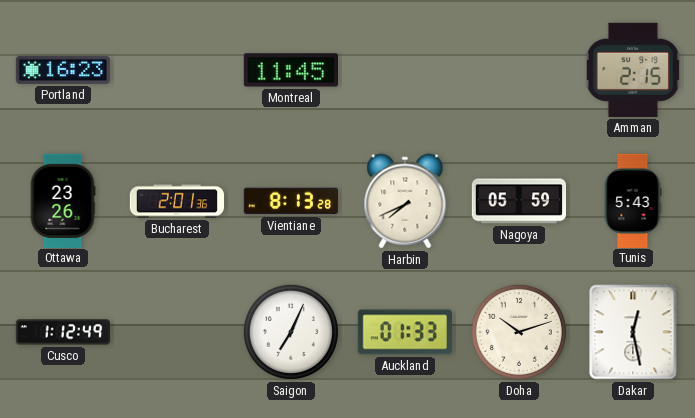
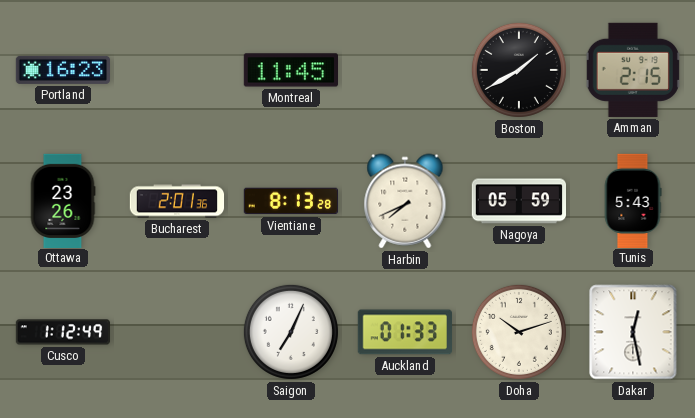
Boston: none -> 1:40 (519, 70)
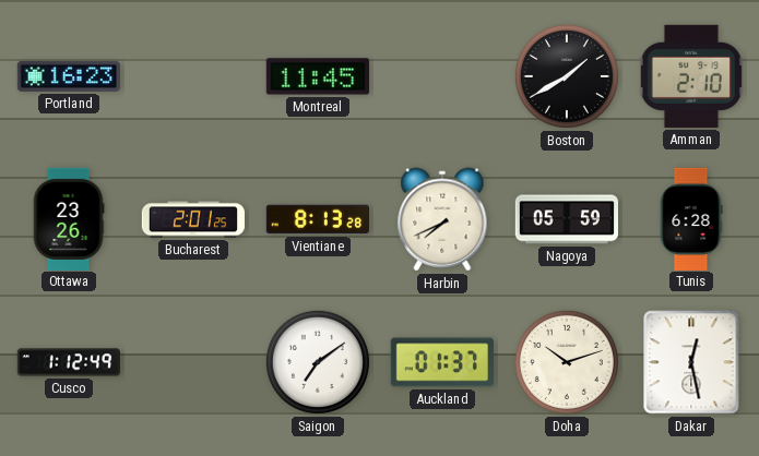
Amman: 2:15 -> 2:10 (691, 76)
Bucharest: 2:01:36 -> 2:01:25 (193, 219)
Tunis: 5:43 -> 6:28 (691, 218)
Saigon: 7:04 -> 7:09 (318, 362)
Auckland: 01:33 -> 01:37 (442, 362)
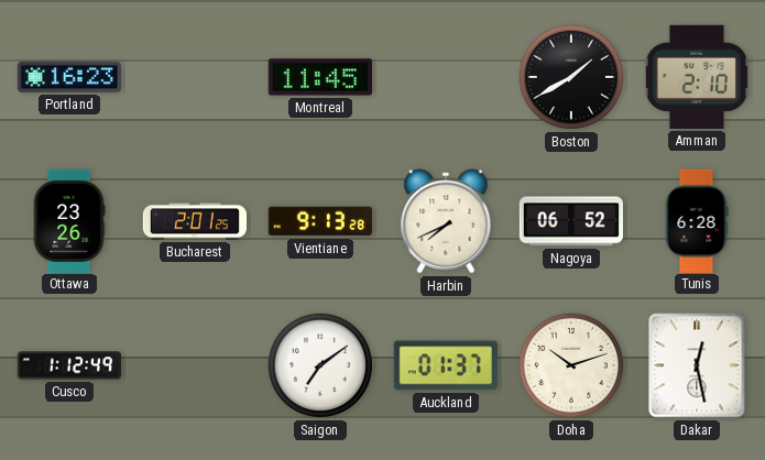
Vientiane: 8:13 -> 9:13 (320, 221)
Nagoya: 05:59 -> 06:52 (570, 221)
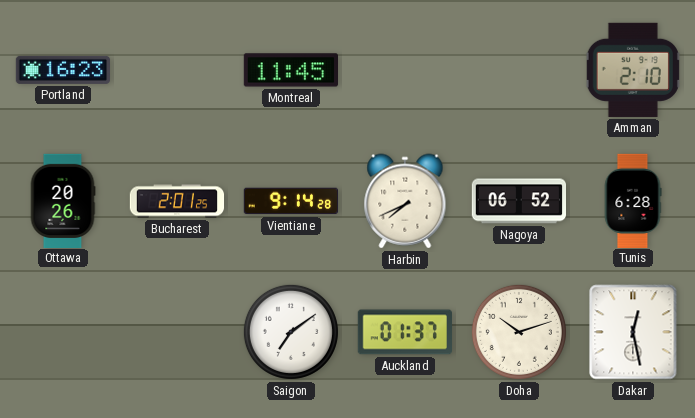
Boston: 1:40 -> none (571, 77)
Ottawa: 23:26 -> 20:26 (63, 200)
Vientiane: 9:13 -> 9:14 (291, 201)
Cusco: 1:12 -> none (68, 365)
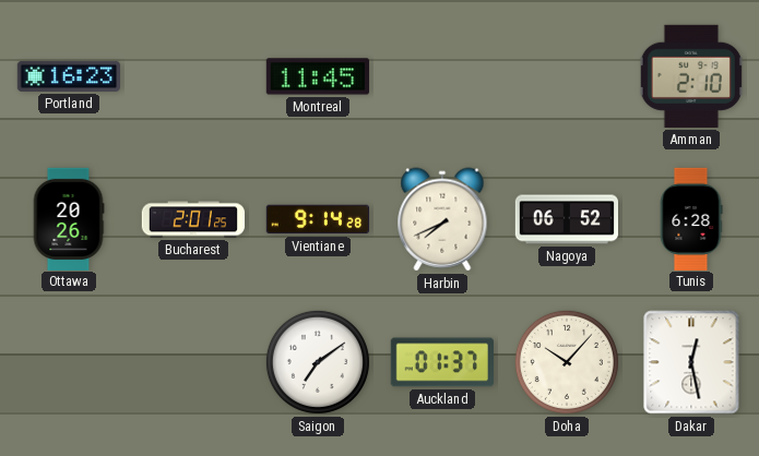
Doha: 10:12 -> 10:07 (567, 362)
